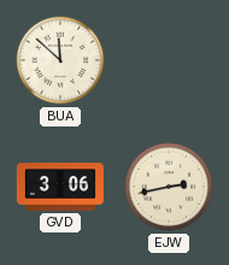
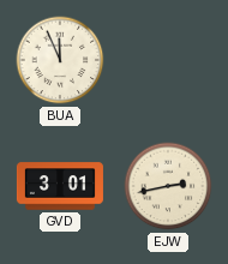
BUA: 11:52 -> 11:56 (60, 60)
GVD: 3:06 -> 3:01 (60, 186)
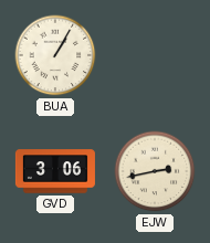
BUA: 11:56 -> 1:05 (55, 55)
GVD: 3:01 -> 3:06 (55, 171)
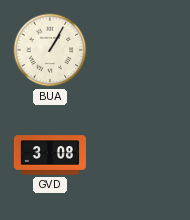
GVD: 3:06 -> 3:08 (50, 155)
EJW: 2:43 -> none (155, 171)
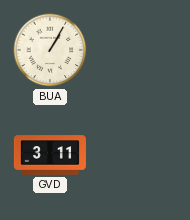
GVD: 3:08 -> 3:11 (50, 155)
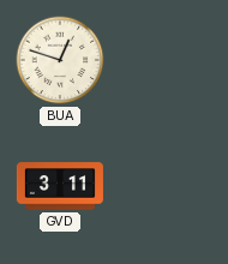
BUA: 1:05 -> 12:48 (60, 60)
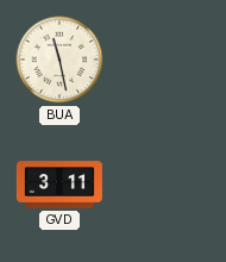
BUA: 12:48 -> 11:28 (59, 60)
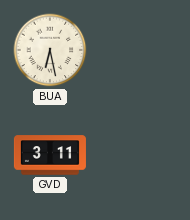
BUA: 11:28 -> 6:28 (50, 50)
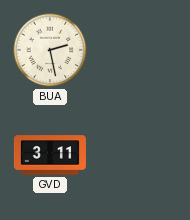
BUA: 6:28 -> 2:28 (50, 50)
